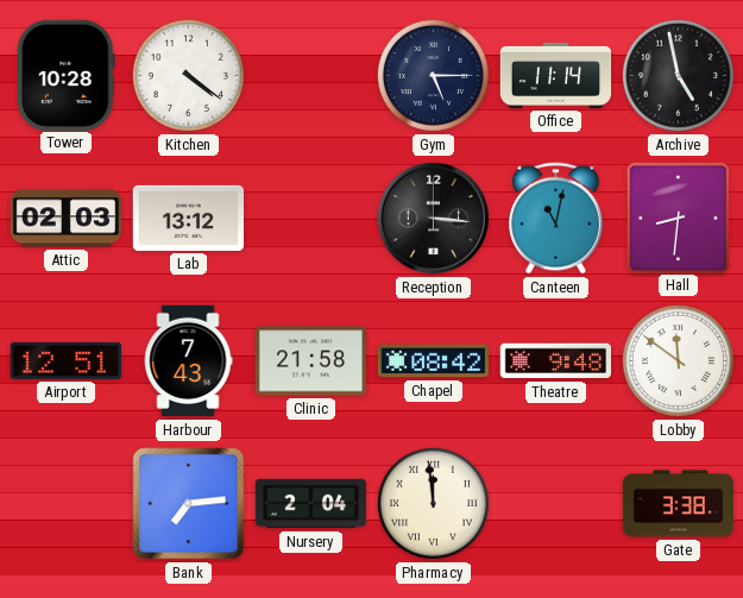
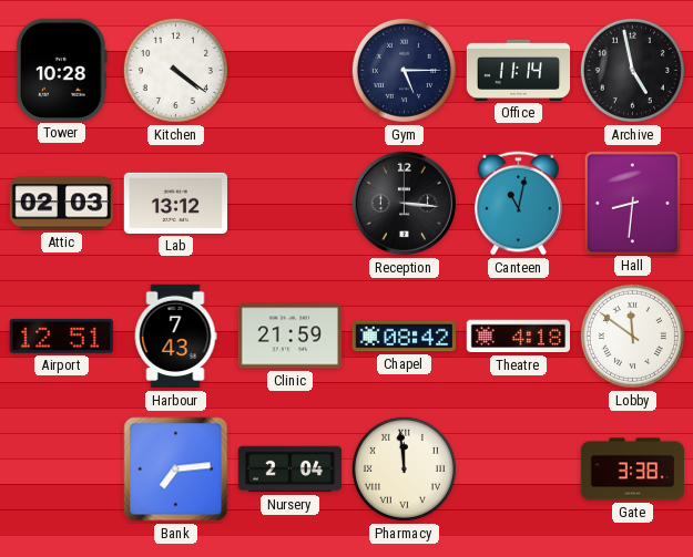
Clinic: 21:58 -> 21:59 (291, 337)
Theatre: 9:48 -> 4:18 (518, 337)
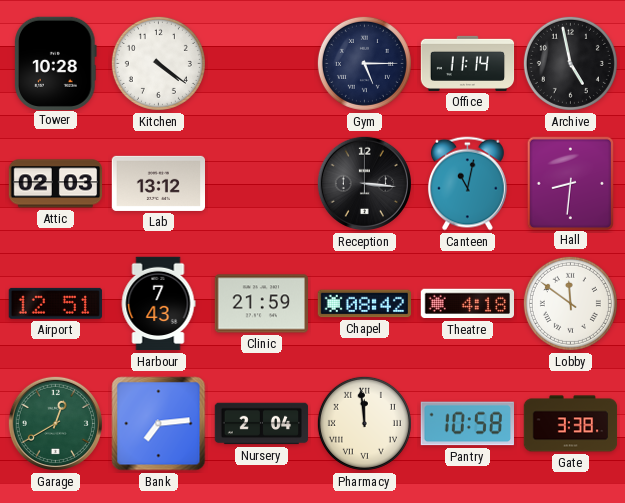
Garage: none -> 12:40 (55, 423)
Pantry: none -> 10:58 (467, 424)
